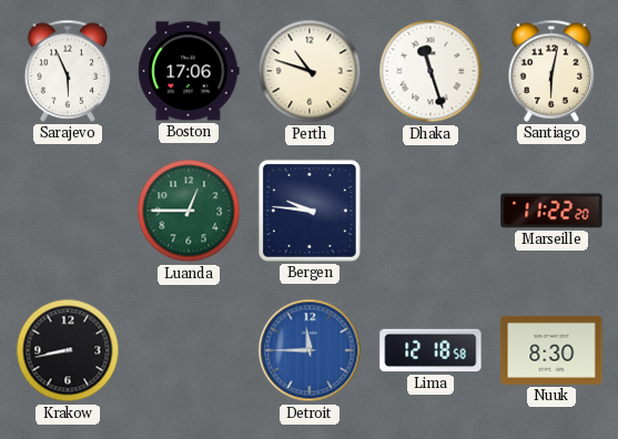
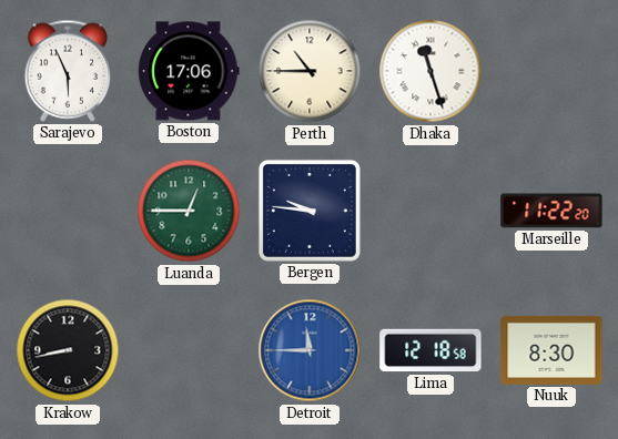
Perth: 10:48 -> 10:45 (310, 71)
Santiago: 6:02 -> none (551, 71)
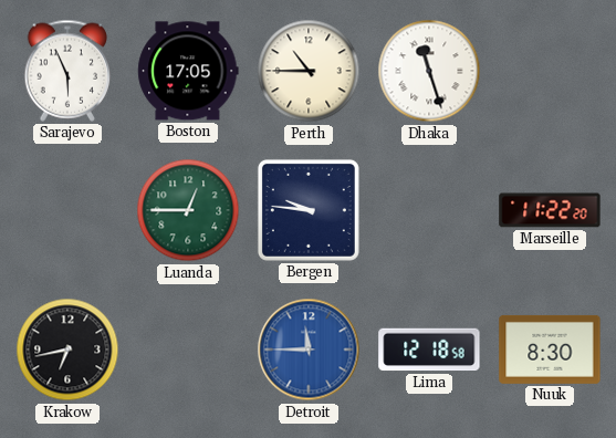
Boston: 17:06 -> 17:05 (188, 71)
Krakow: 8:43 -> 6:43 (67, 350)
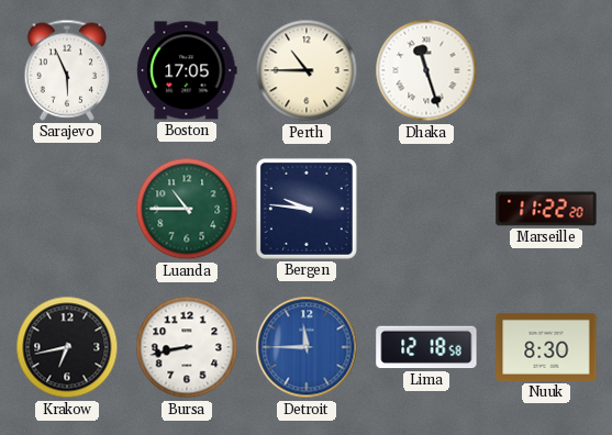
Luanda: 12:45 -> 10:45 (187, 209)
Bursa: none -> 8:43 (187, 347)
